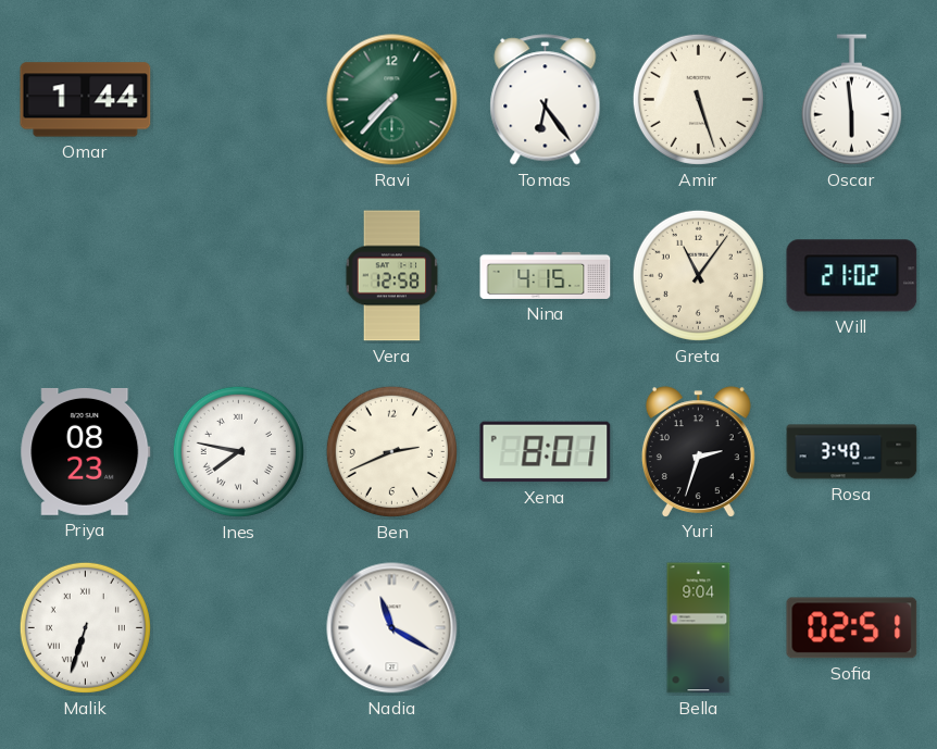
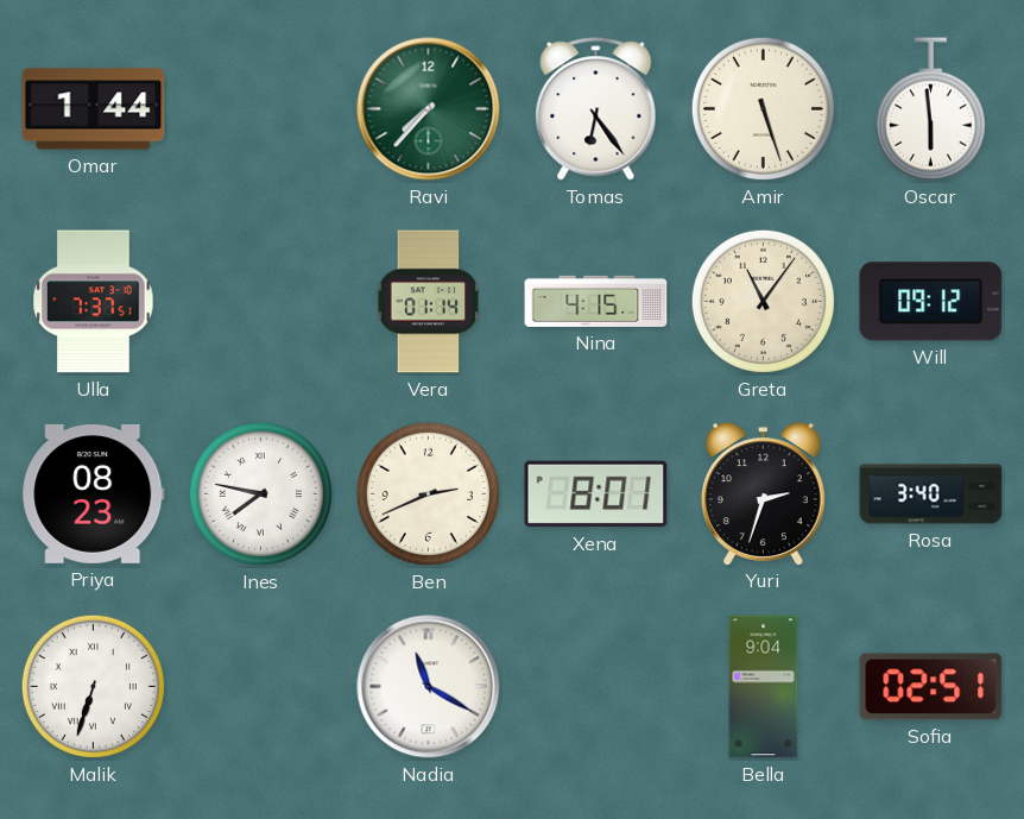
Ulla: none -> 7:37 (94, 302)
Vera: 12:58 -> 01:14 (429, 302)
Will: 21:02 -> 09:12 (931, 302)
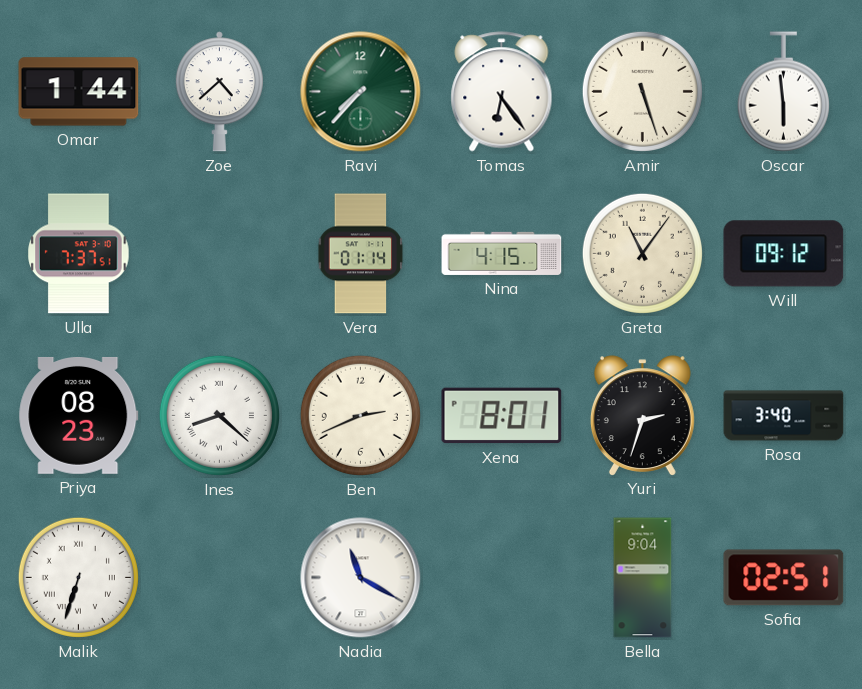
Zoe: none -> 4:38 (219, 92)
Ines: 7:47 -> 8:22 (219, 415)
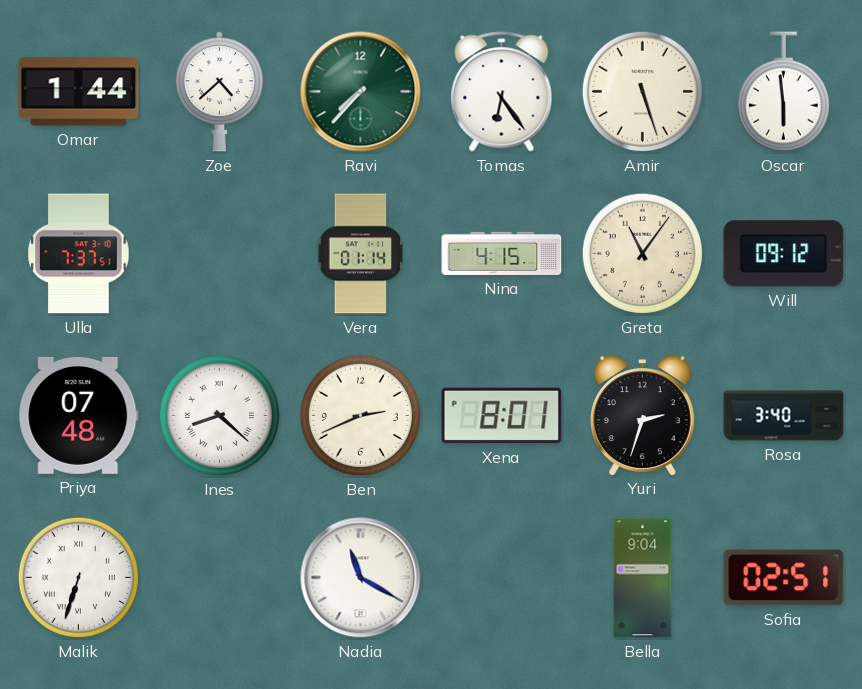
Priya: 08:23 -> 07:48 (79, 415)
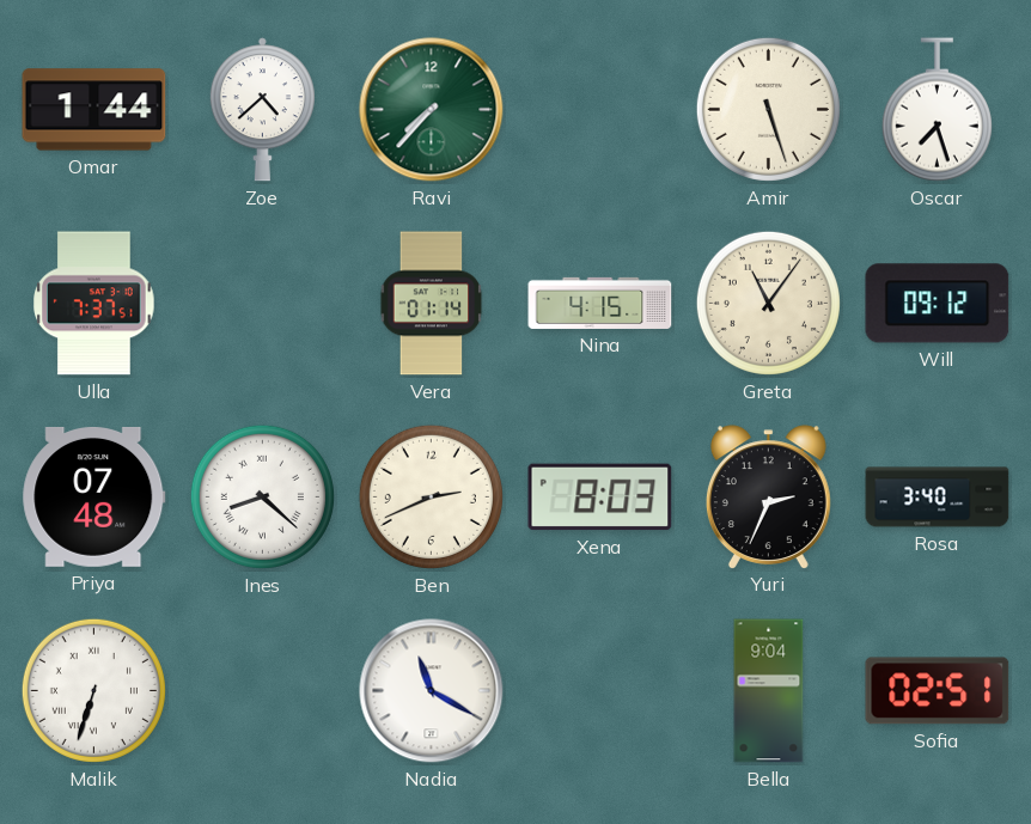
Tomas: 6:24 -> none (502, 92)
Oscar: 5:59 -> 7:27 (937, 110)
Xena: 8:01 -> 8:03 (600, 498)
Yuri: 2:33 -> 2:34 (768, 496)
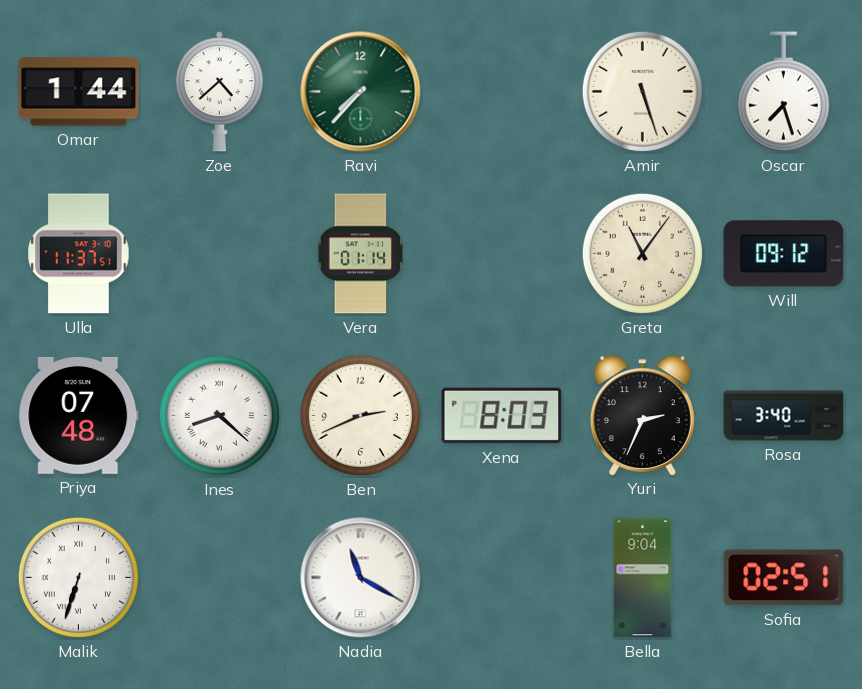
Ulla: 7:37 -> 11:37 (79, 254)
Nina: 4:15 -> none (600, 303)
